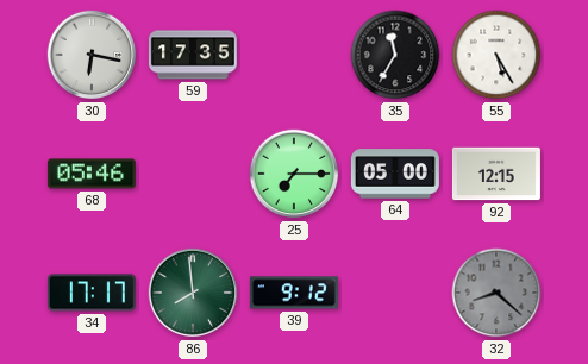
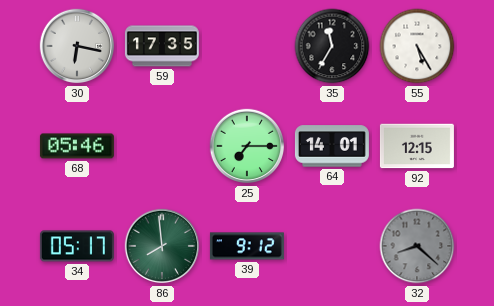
64: 05:00 -> 14:01 (332, 146)
34: 17:17 -> 05:17 (77, 246)
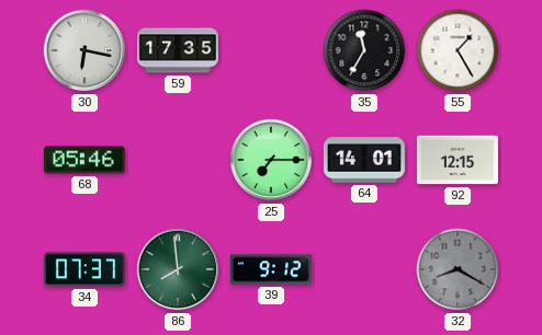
55: 5:25 -> 1:25 (458, 50)
34: 05:17 -> 07:37 (84, 269)
32: 8:22 -> 8:20 (458, 269)
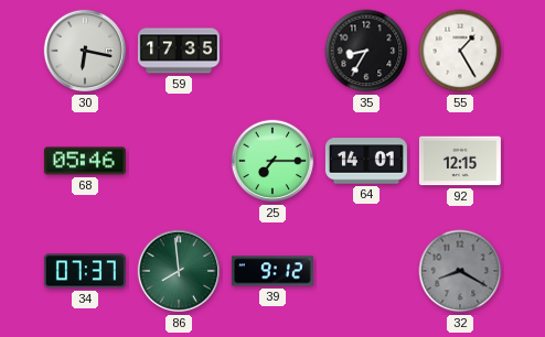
35: 11:35 -> 8:35 (366, 51)
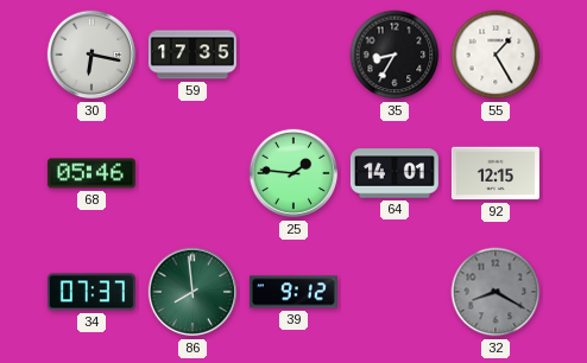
25: 7:15 -> 1:46 (293, 173)
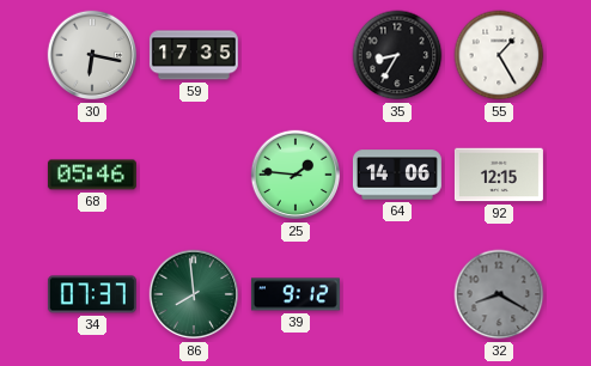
64: 14:01 -> 14:06 (397, 175)
